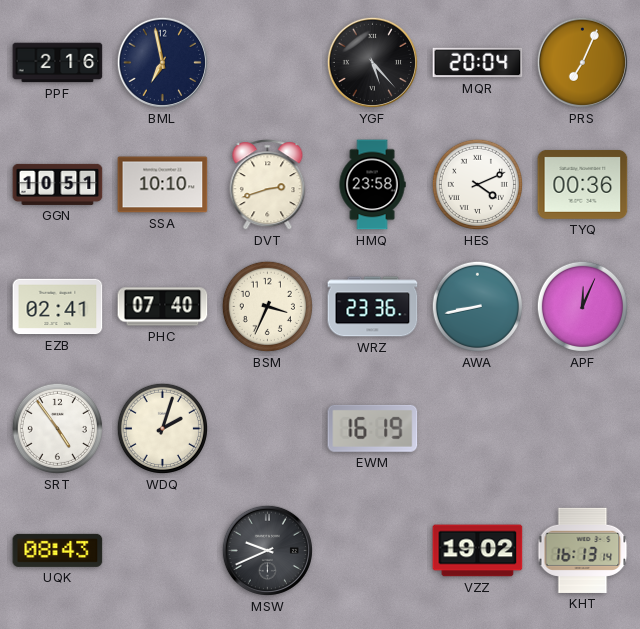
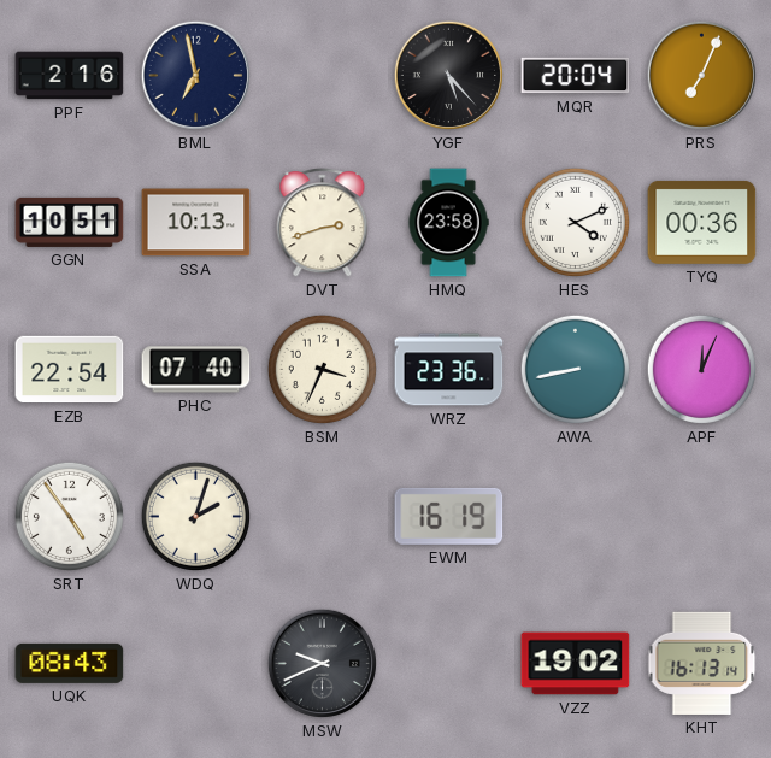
SSA: 10:10 -> 10:13 (196, 223)
EZB: 02:41 -> 22:54 (70, 370)
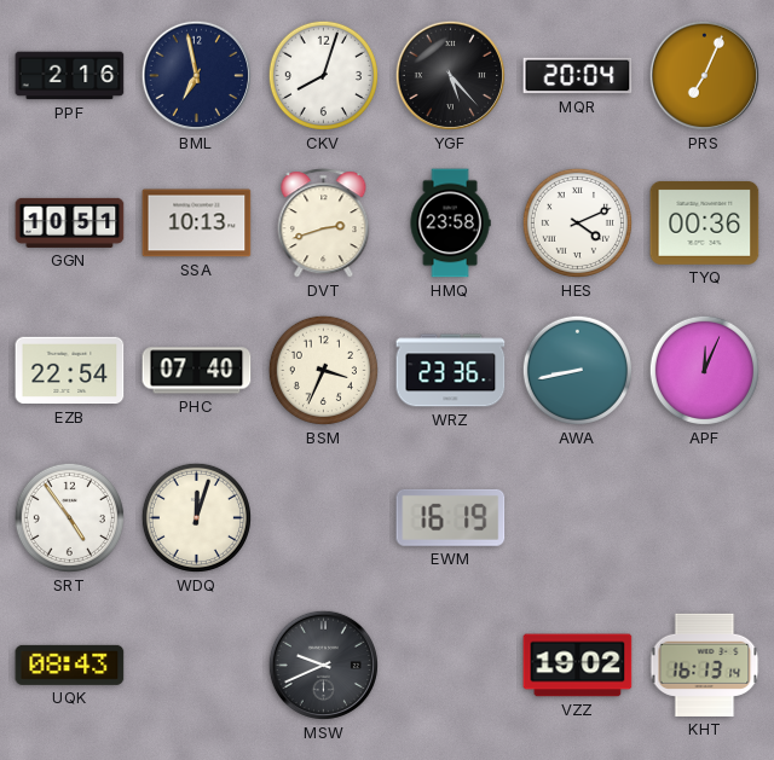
CKV: none -> 8:03 (323, 75)
WDQ: 2:03 -> 12:03 (196, 517)
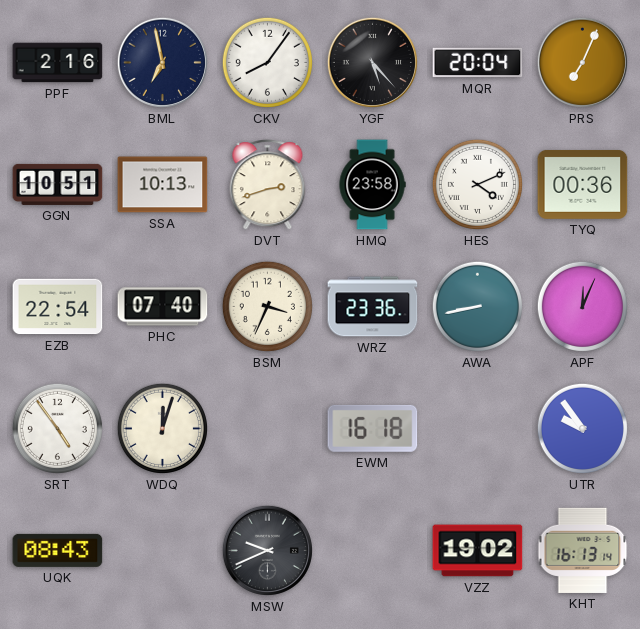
CKV: 8:03 -> 8:06 (267, 62)
EWM: 16:19 -> 16:18 (373, 428)
UTR: none -> 9:54 (582, 428)
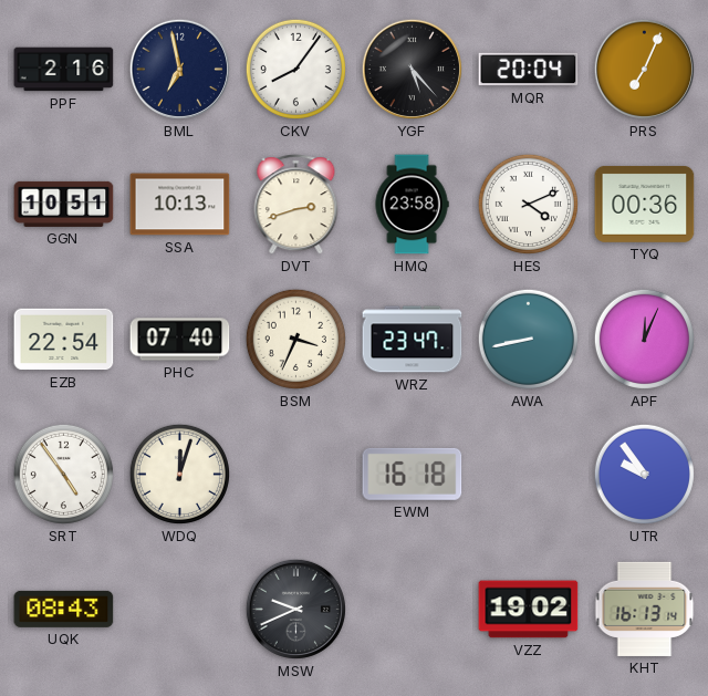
WRZ: 23:36 -> 23:47 (413, 340)
